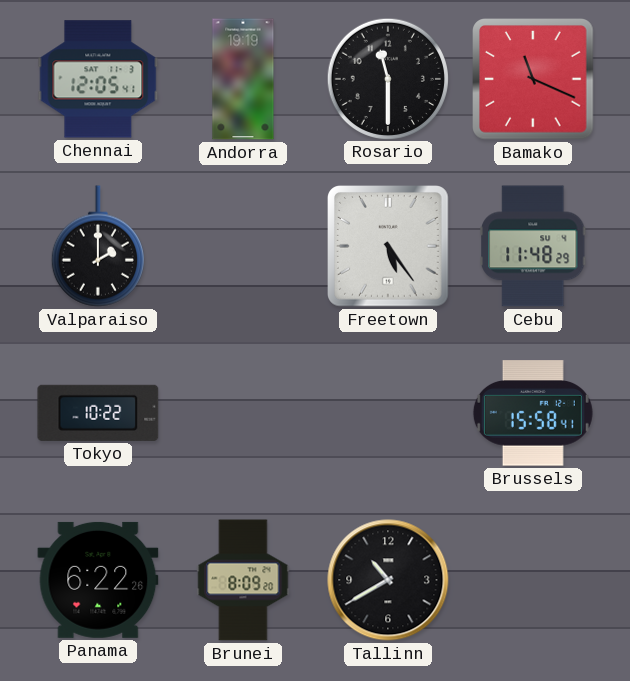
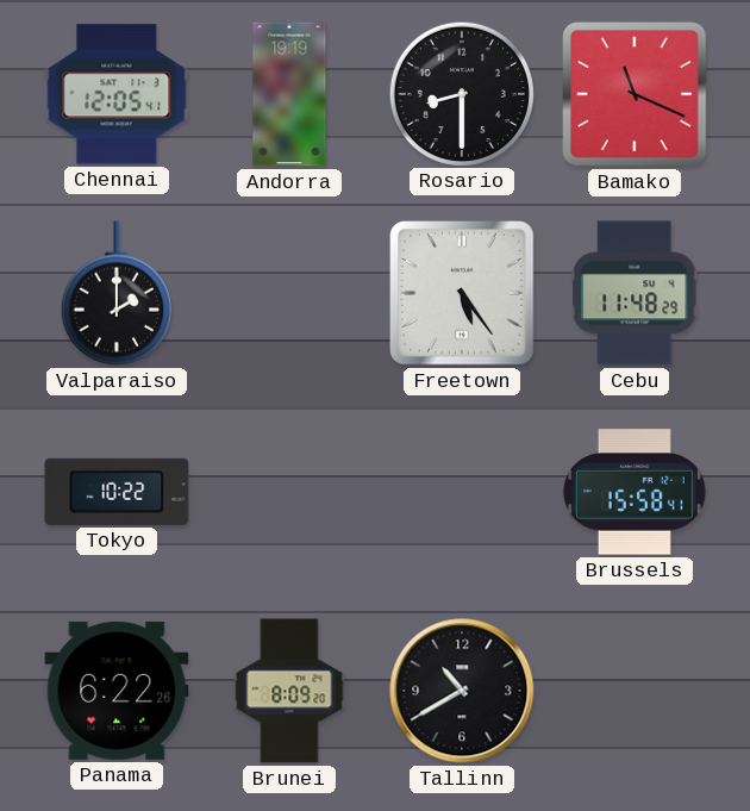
Rosario: 11:30 -> 8:30 (461, 93)
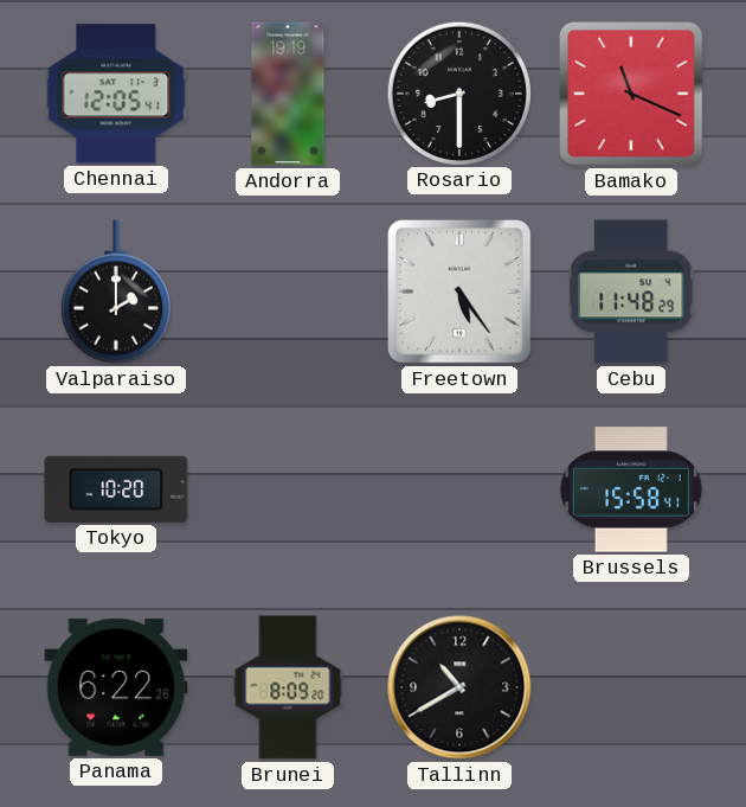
Tokyo: 10:22 -> 10:20 (116, 489)
